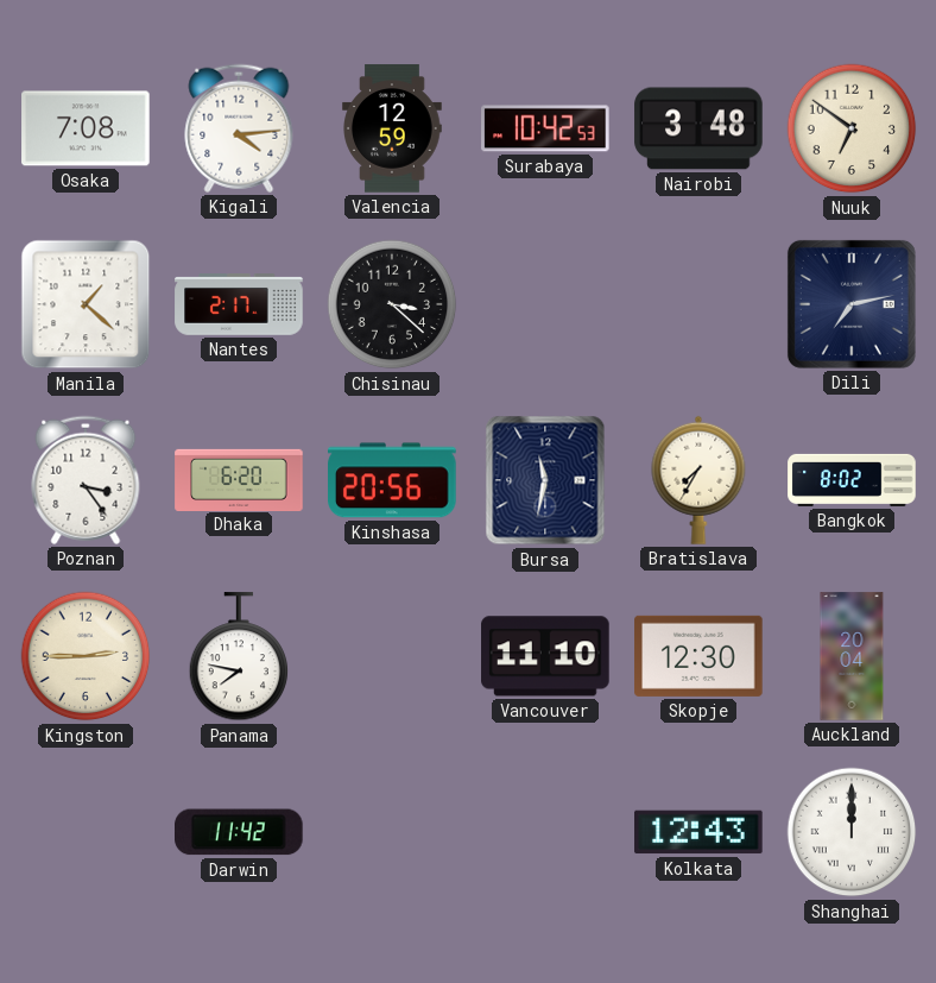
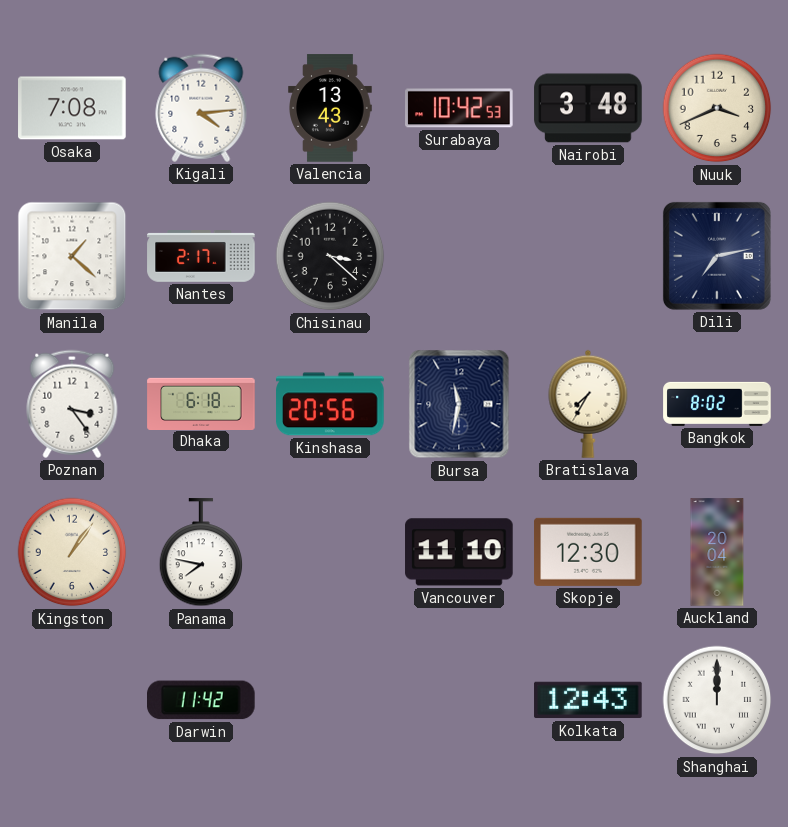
Valencia: 12:59 -> 13:43 (330, 108)
Nuuk: 6:51 -> 3:41 (717, 108)
Dhaka: 6:20 -> 6:18 (201, 403)
Kingston: 2:45 -> 1:06 (72, 552)
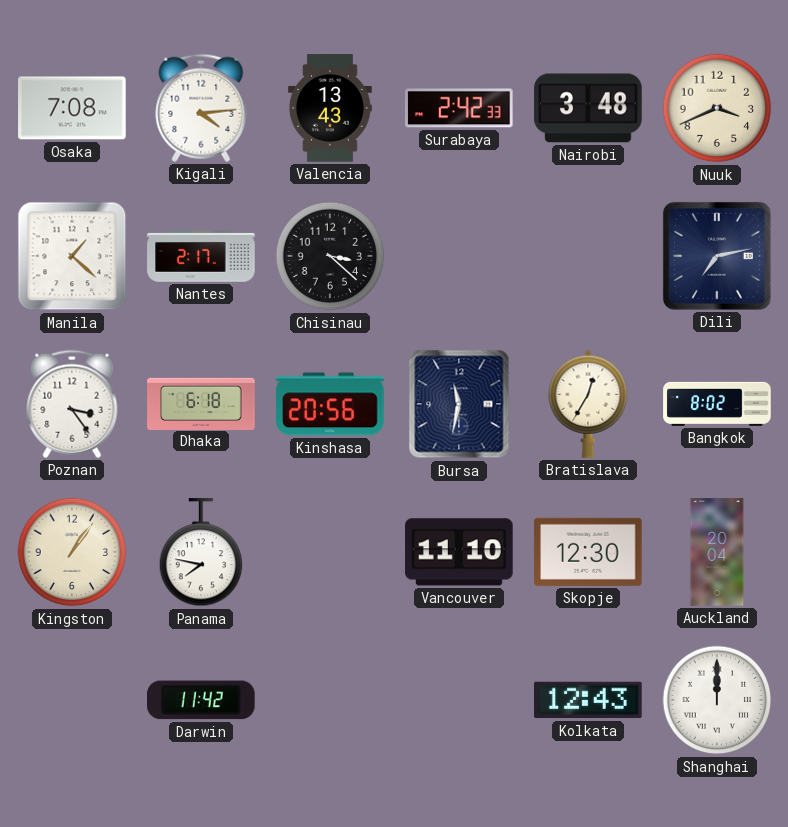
Surabaya: 10:42 -> 2:42 (459, 108)
Bratislava: 7:35 -> 12:35 (588, 404)
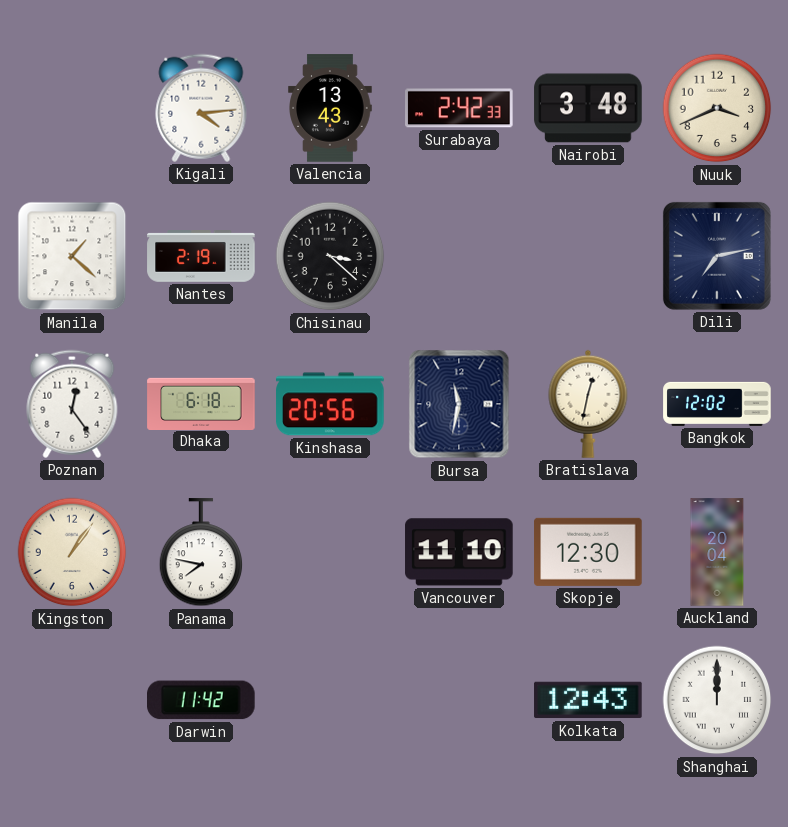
Osaka: 7:08 -> none (72, 108)
Nantes: 2:17 -> 2:19 (201, 257)
Poznan: 3:24 -> 12:24 (72, 404)
Bratislava: 12:35 -> 12:32 (588, 404)
Bangkok: 8:02 -> 12:02 (717, 404)
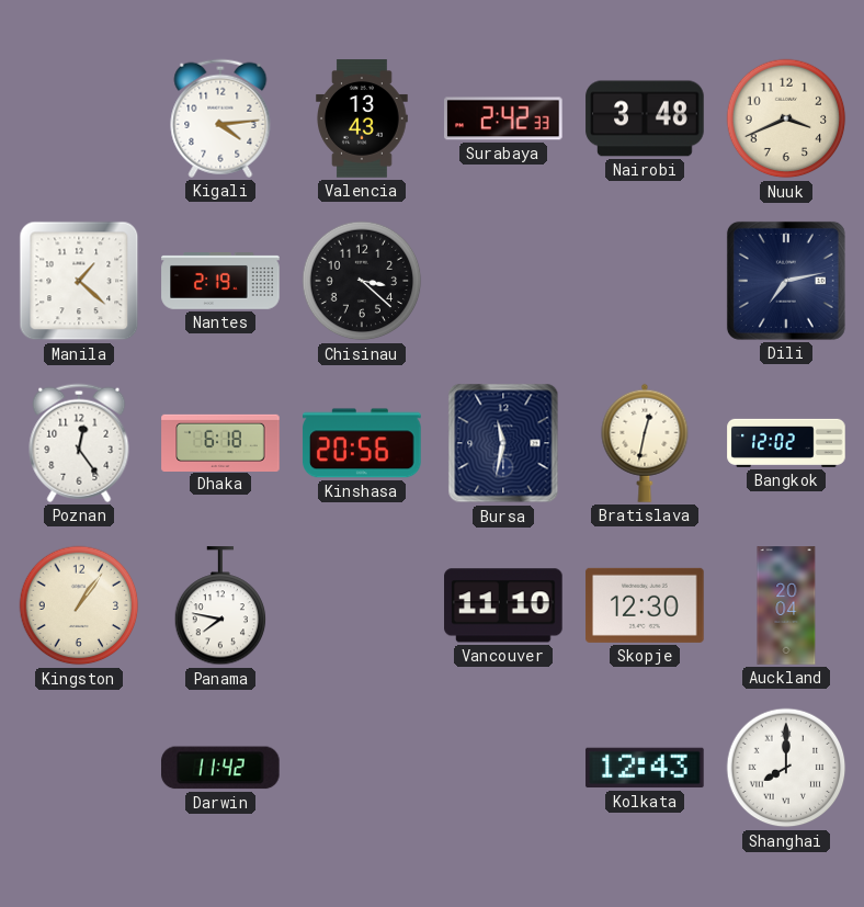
Shanghai: 12:00 -> 8:00 (786, 768)
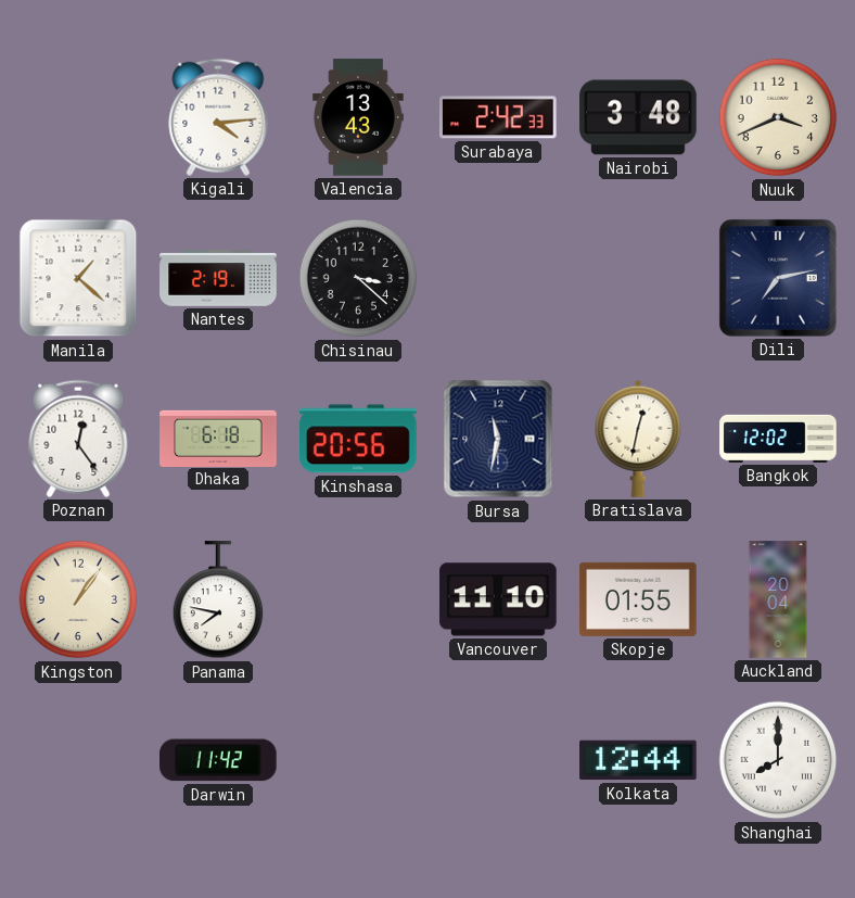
Skopje: 12:30 -> 01:55 (638, 599)
Kolkata: 12:43 -> 12:44 (638, 760)
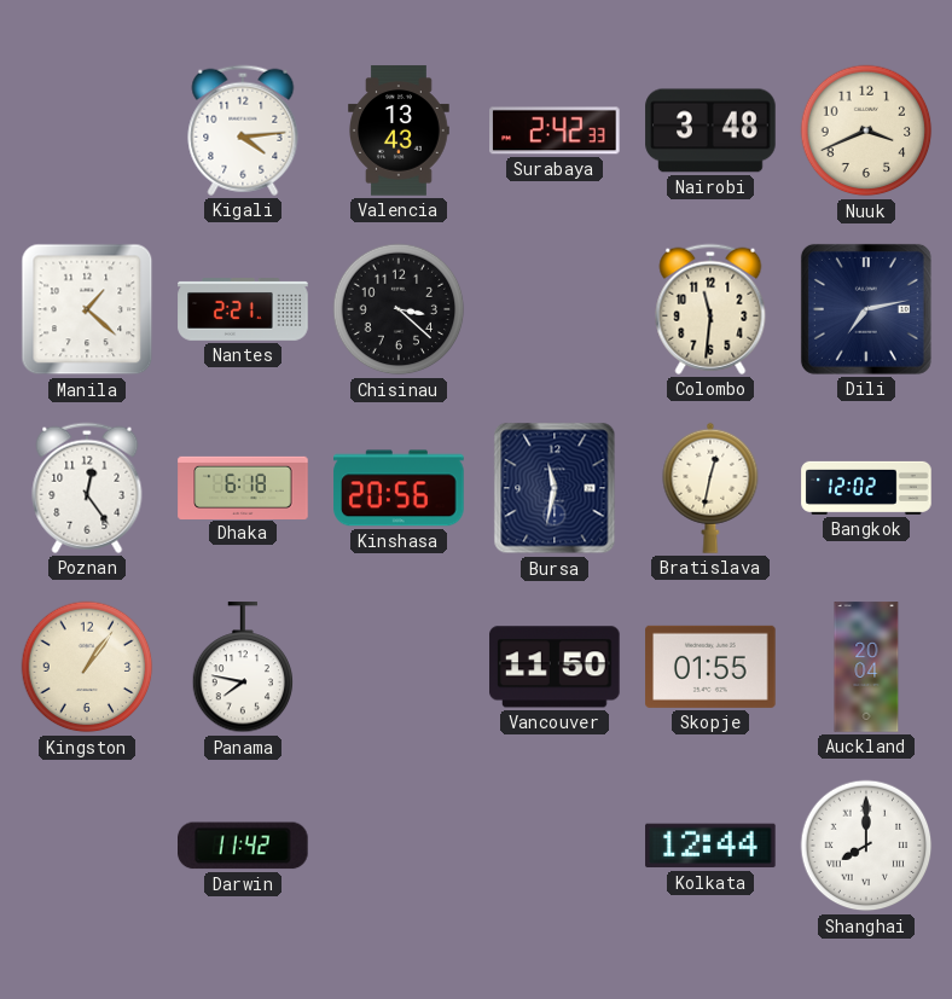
Nantes: 2:19 -> 2:21 (243, 310)
Colombo: none -> 11:31 (710, 309)
Vancouver: 11:10 -> 11:50 (555, 667)
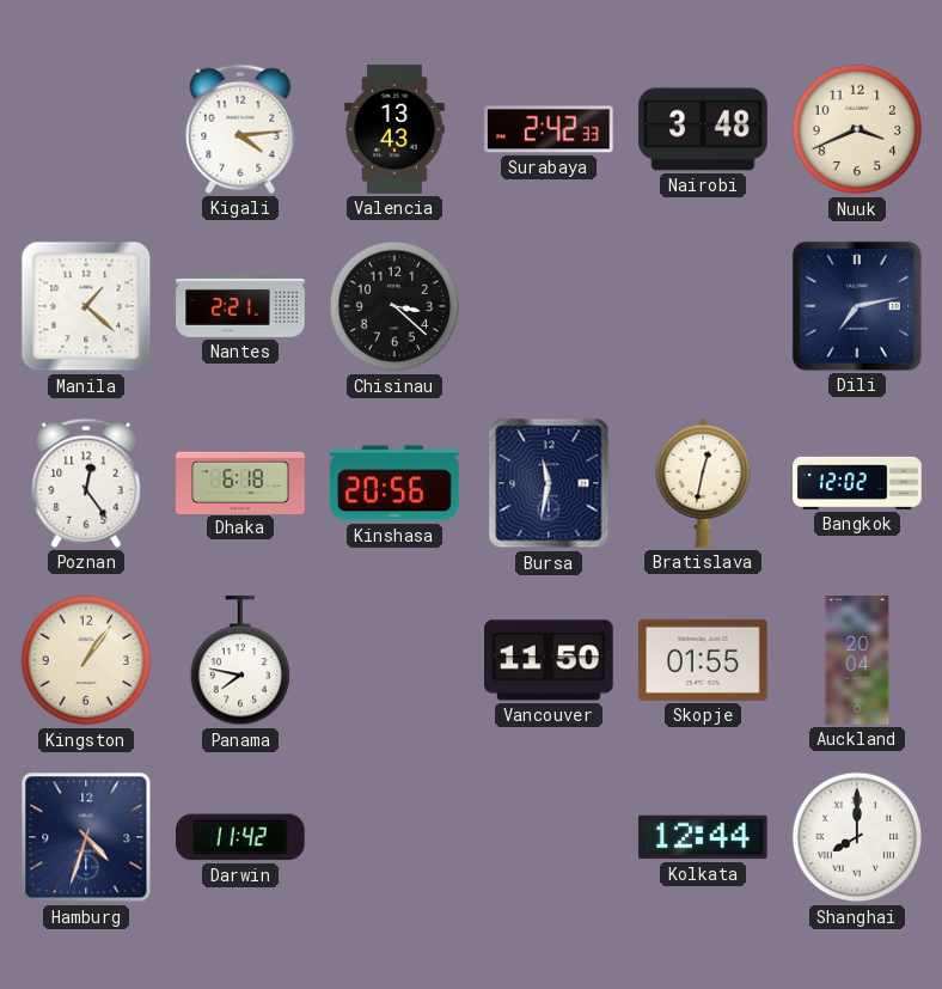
Colombo: 11:31 -> none (710, 309)
Hamburg: none -> 4:33 (86, 837)
